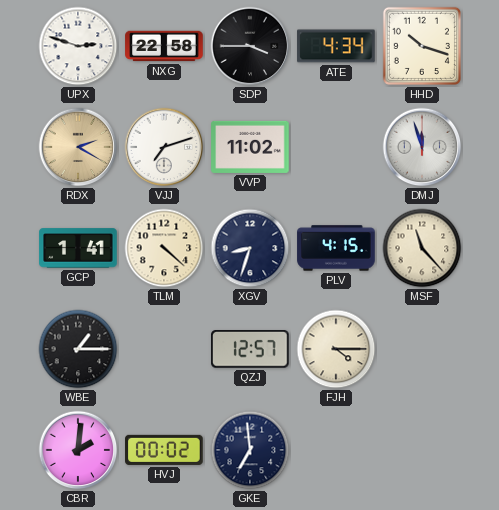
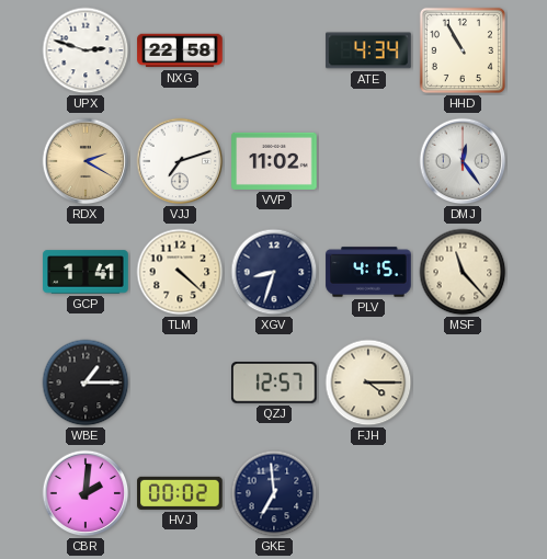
SDP: 3:45 -> none (250, 46)
HHD: 10:18 -> 10:55 (463, 50)
DMJ: 11:57 -> 12:24 (463, 161)
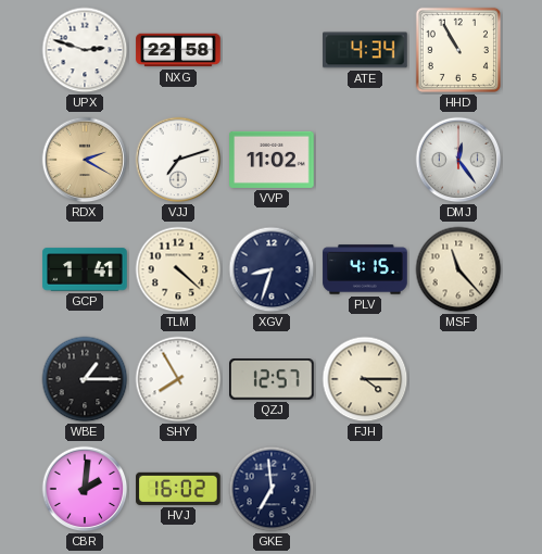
SHY: none -> 7:55 (178, 379)
HVJ: 00:02 -> 16:02 (178, 489)
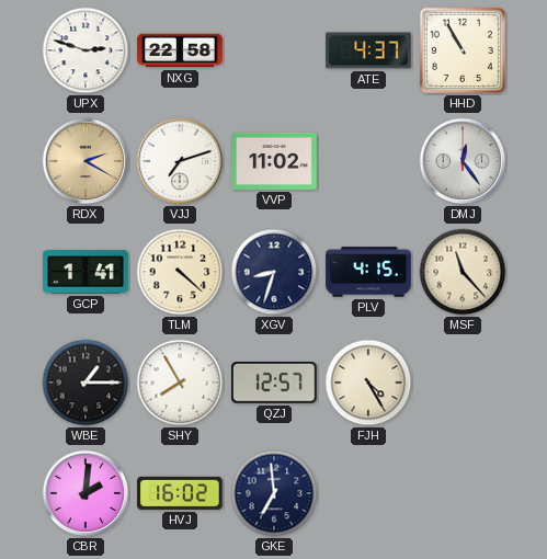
ATE: 4:34 -> 4:37 (368, 50)
FJH: 4:15 -> 4:25 (368, 383)
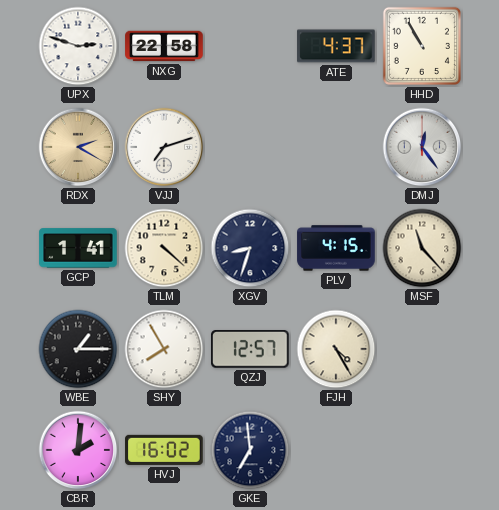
VVP: 11:02 -> none (274, 161)
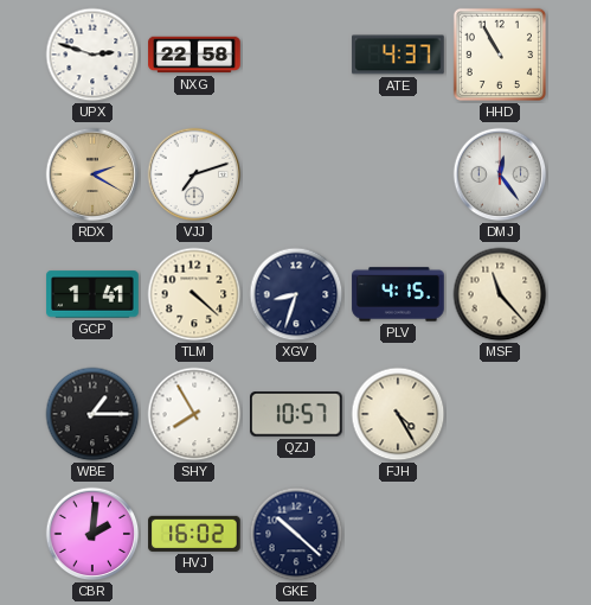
QZJ: 12:57 -> 10:57 (297, 415)
GKE: 6:59 -> 10:22 (296, 534)
